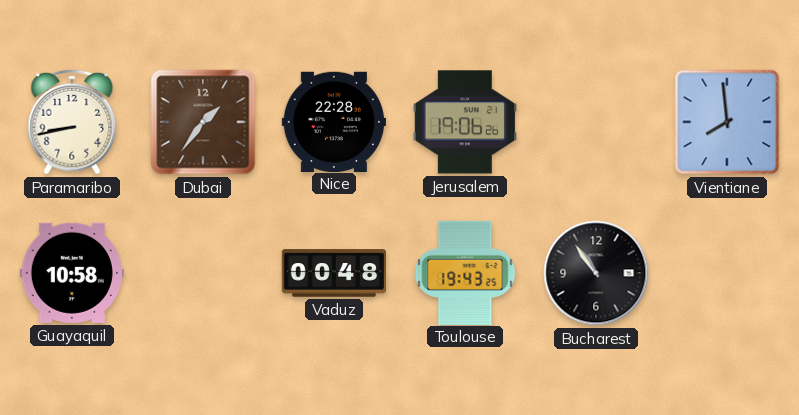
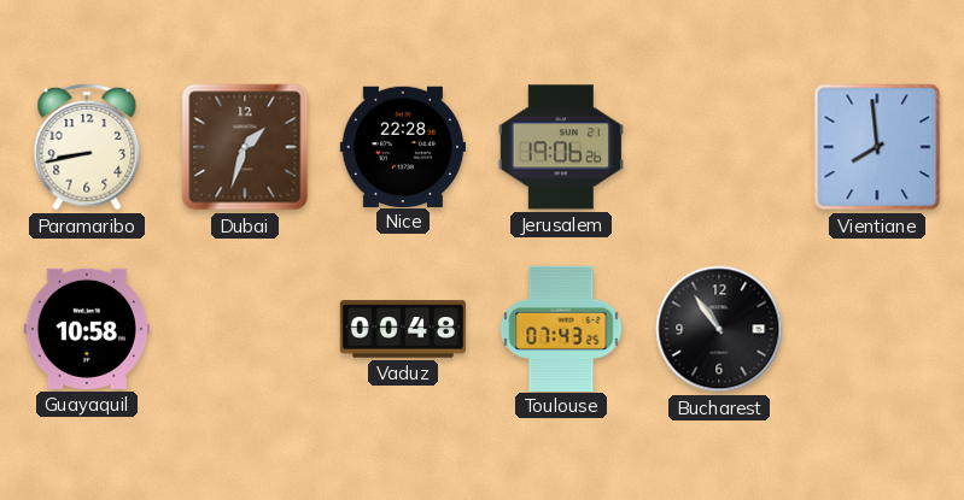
Dubai: 1:36 -> 1:33 (245, 147)
Toulouse: 19:43 -> 07:43 (561, 328)
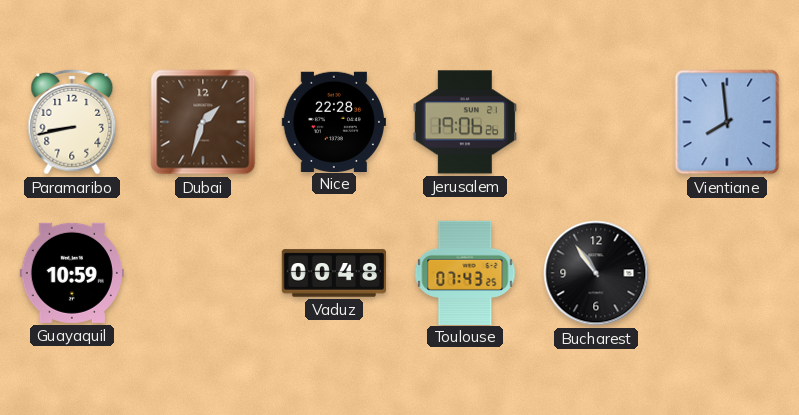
Guayaquil: 10:58 -> 10:59 (72, 273)
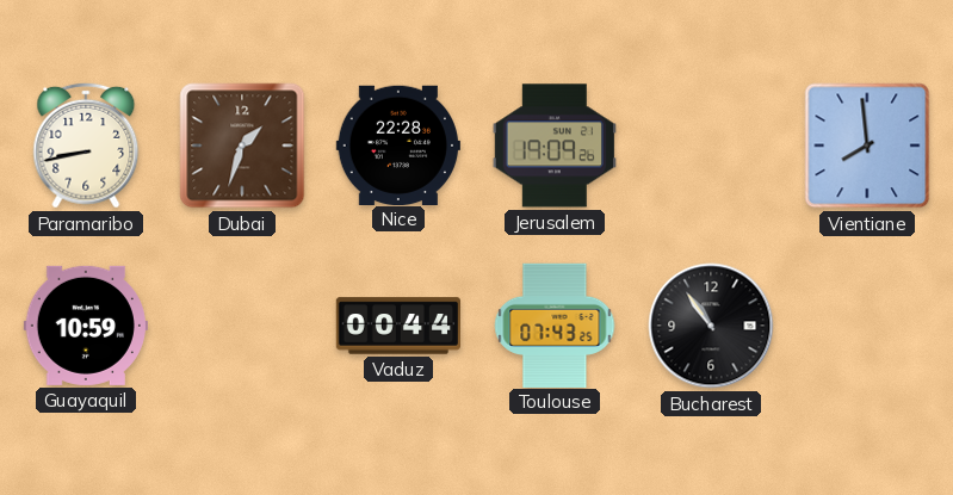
Jerusalem: 19:06 -> 19:09 (555, 146)
Vaduz: 00:48 -> 00:44 (398, 326)
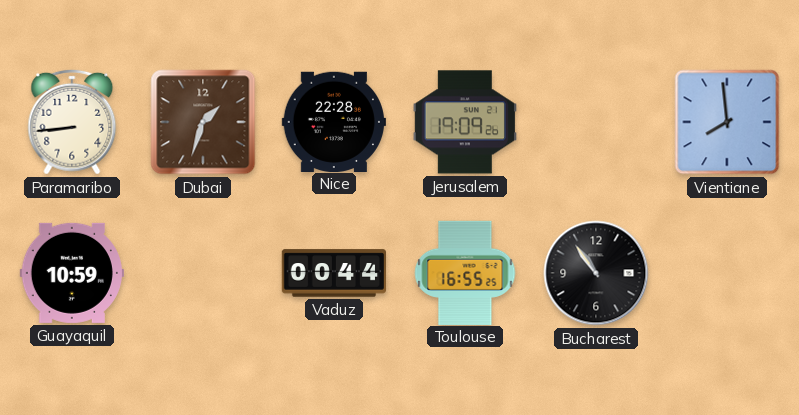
Paramaribo: 8:43 -> 8:44 (72, 122)
Toulouse: 07:43 -> 16:55 (465, 272)
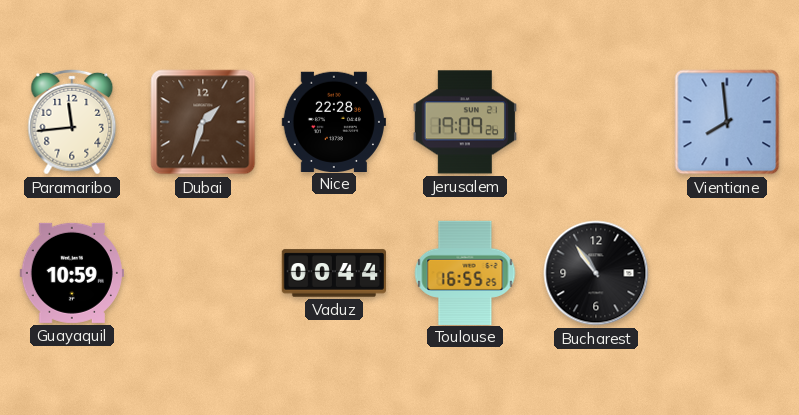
Paramaribo: 8:44 -> 11:44 (72, 122)
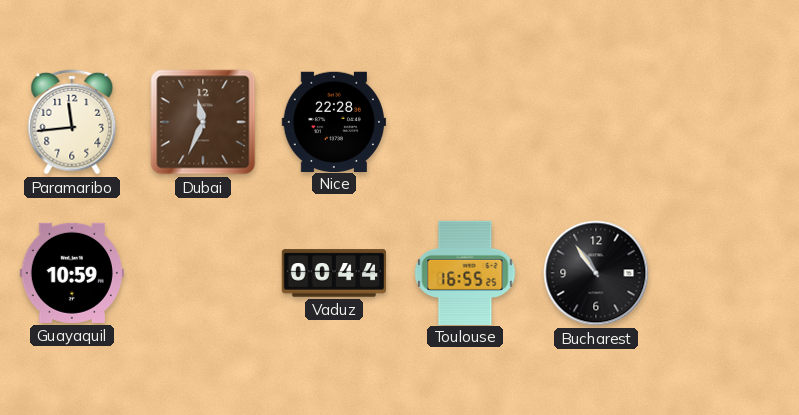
Dubai: 1:33 -> 11:34 (203, 122)
Jerusalem: 19:09 -> none (465, 122)
Vientiane: 7:59 -> none (727, 122)
